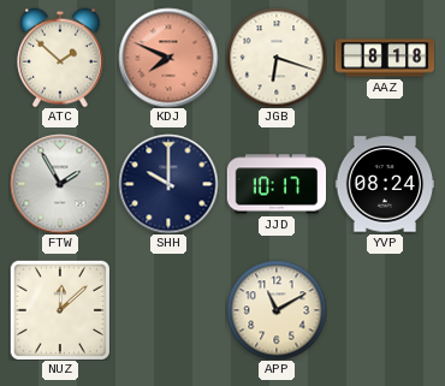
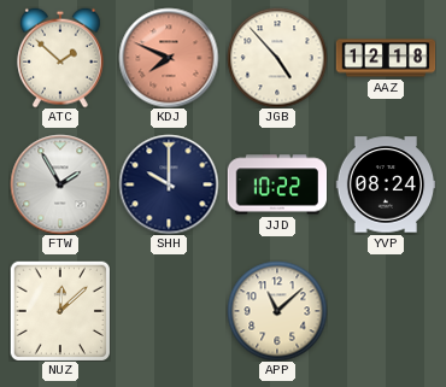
JGB: 6:18 -> 4:53 (277, 58)
AAZ: 8:18 -> 12:18 (386, 58)
JJD: 10:17 -> 10:22 (277, 184)
APP: 11:10 -> 11:08 (277, 311)
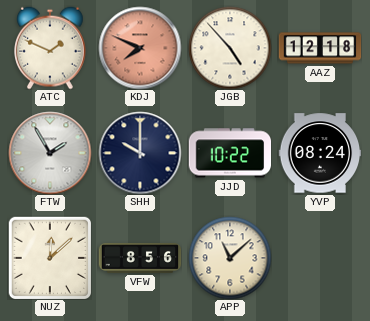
ATC: 1:52 -> 1:49 (51, 48)
VFW: none -> 8:56 (140, 259)
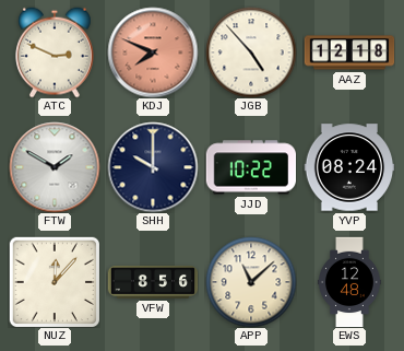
ATC: 1:49 -> 2:49 (56, 52)
FTW: 1:55 -> 1:50 (55, 167)
NUZ: 12:08 -> 12:07 (55, 282)
EWS: none -> 12:48 (350, 282)
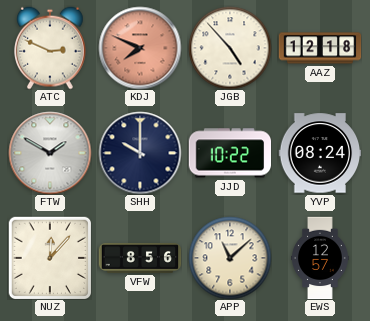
EWS: 12:48 -> 12:57 (321, 258)
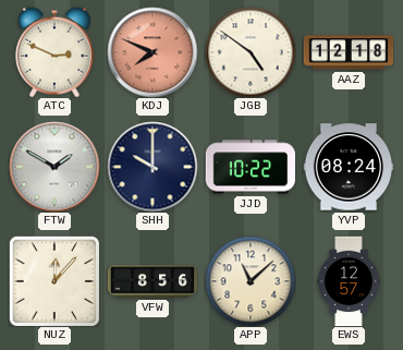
JGB: 4:53 -> 4:51 (251, 52)
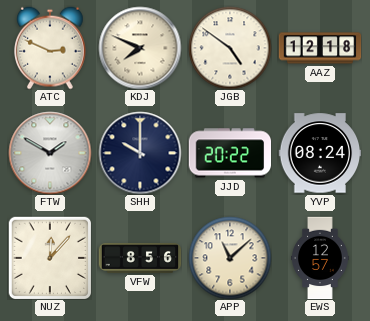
KDJ dial: salmon -> cream (140, 48)
JJD: 10:22 -> 20:22 (230, 153)
